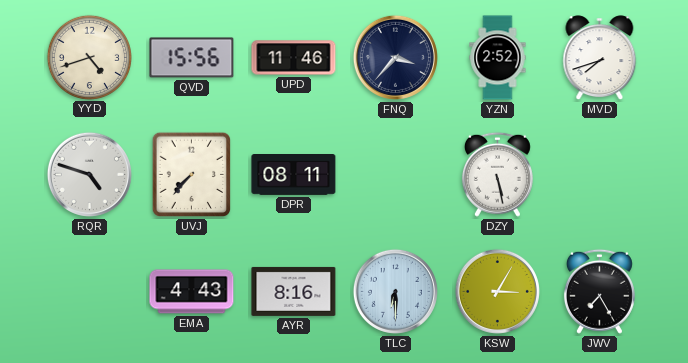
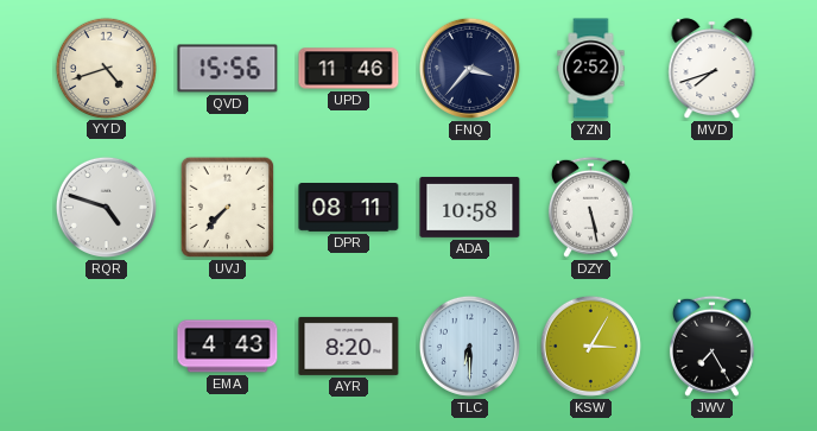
ADA: none -> 10:58 (470, 208)
AYR: 8:16 -> 8:20 (349, 346)
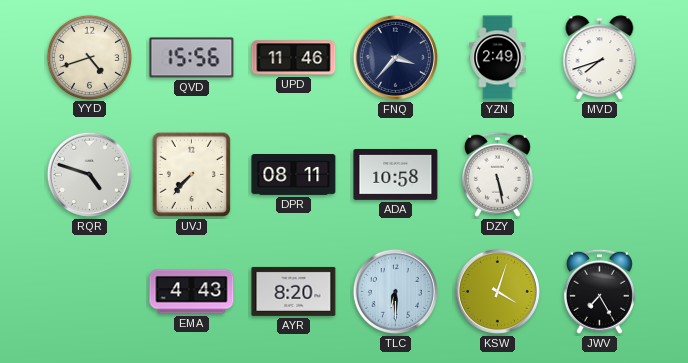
YZN: 2:52 -> 2:49 (498, 58)
KSW: 3:05 -> 4:03 (497, 291)
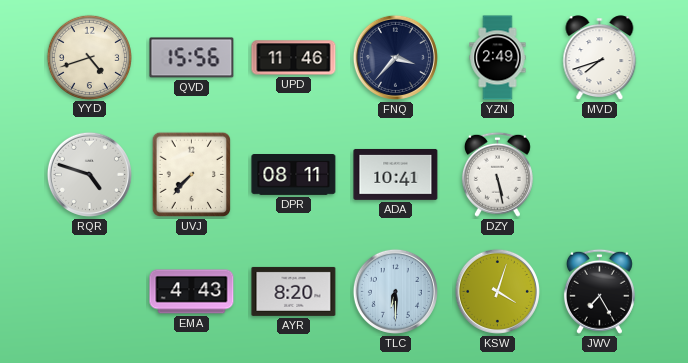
ADA: 10:58 -> 10:41 (396, 175)
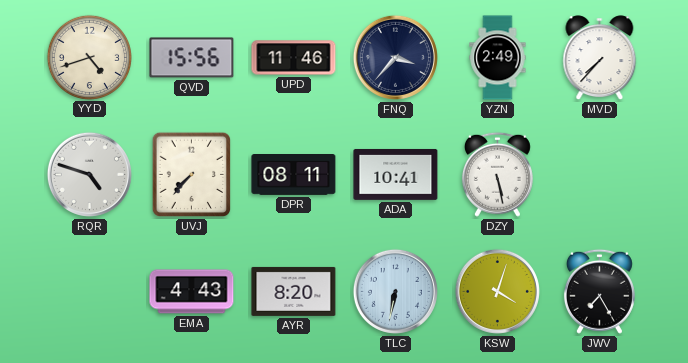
MVD: 7:42 -> 7:37 (600, 58)
TLC: 6:30 -> 6:32 (395, 291)
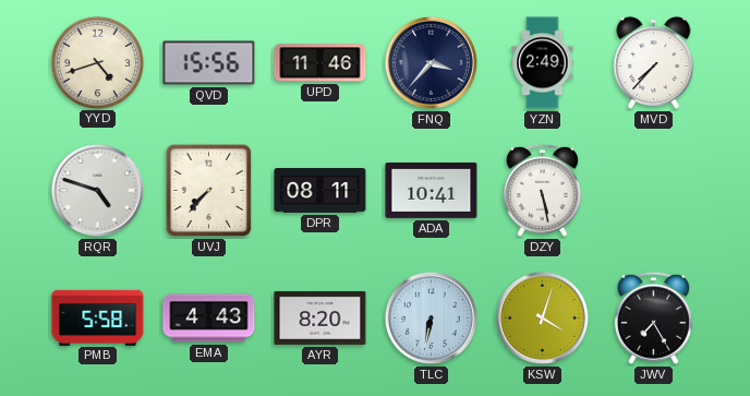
PMB: none -> 5:58 (98, 317)
